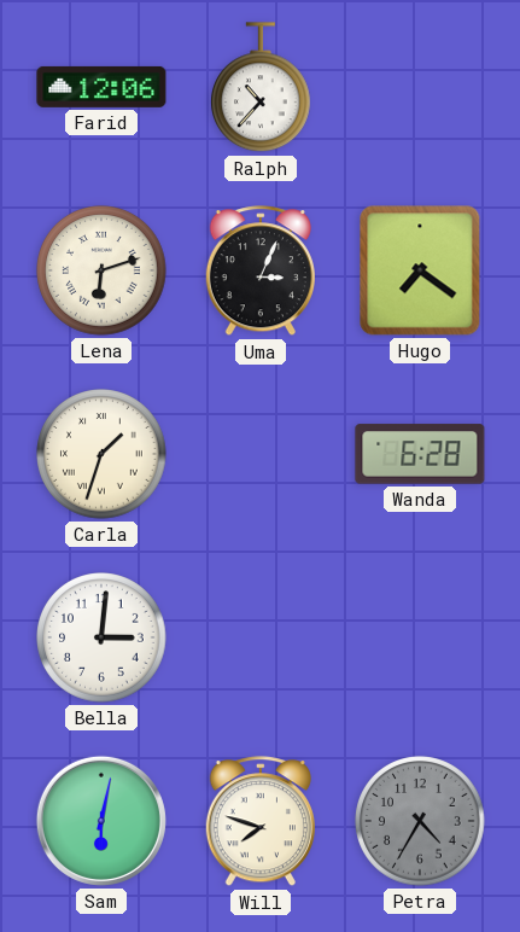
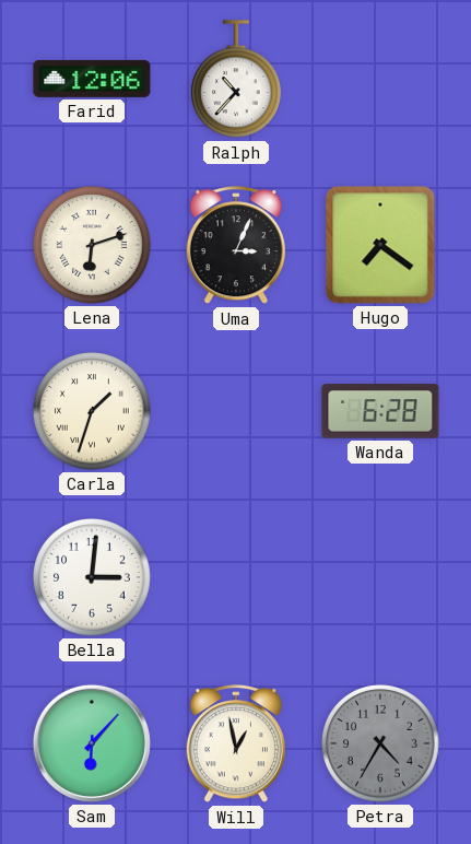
Sam: 6:02 -> 6:07 (92, 743)
Will: 7:48 -> 12:58 (236, 745)
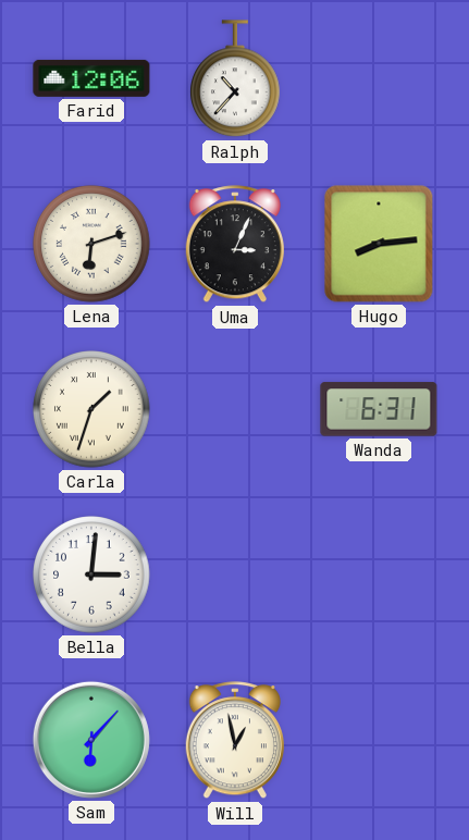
Hugo: 7:21 -> 8:14 (379, 244)
Wanda: 6:28 -> 6:31 (379, 409)
Petra: 4:35 -> none (380, 743)
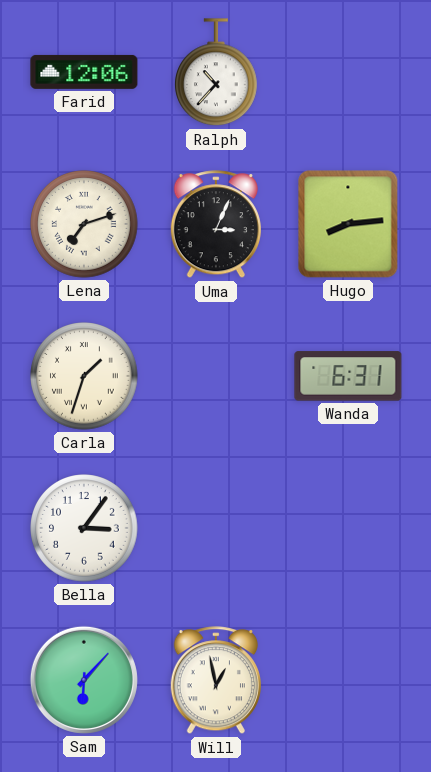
Lena: 6:12 -> 7:12 (84, 224)
Bella: 3:01 -> 3:06 (84, 528)
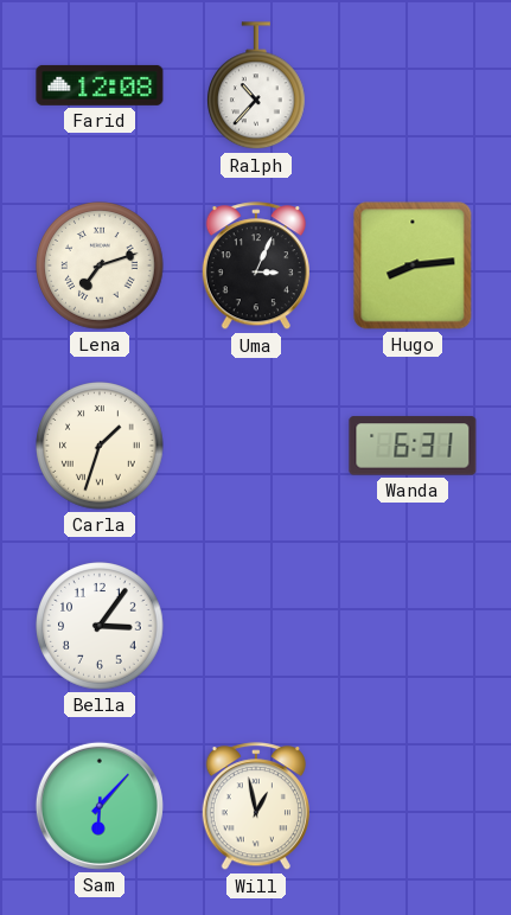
Farid: 12:06 -> 12:08 (100, 85)
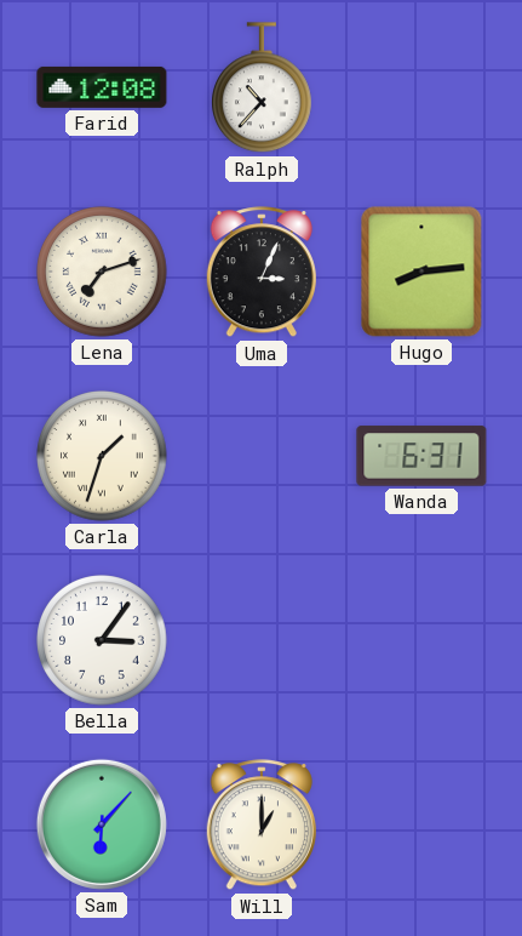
Will: 12:58 -> 1:00 (262, 826)
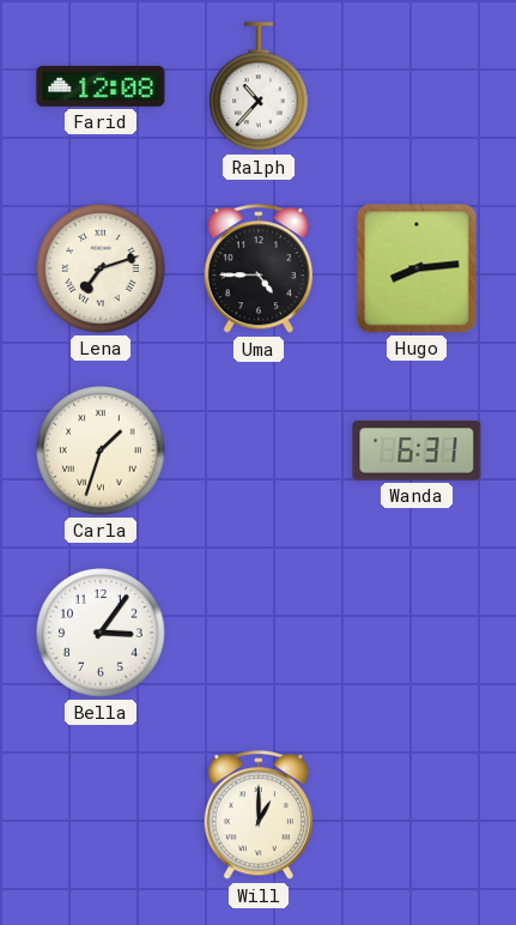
Uma: 3:04 -> 4:45 (259, 270)
Sam: 6:07 -> none (102, 824)
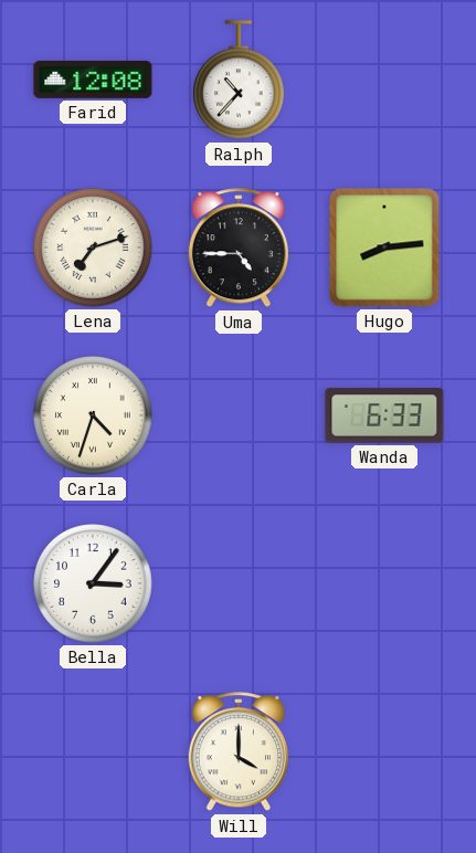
Carla: 1:33 -> 4:33 (93, 415)
Wanda: 6:31 -> 6:33 (384, 415)
Will: 1:00 -> 4:00 (239, 752)
